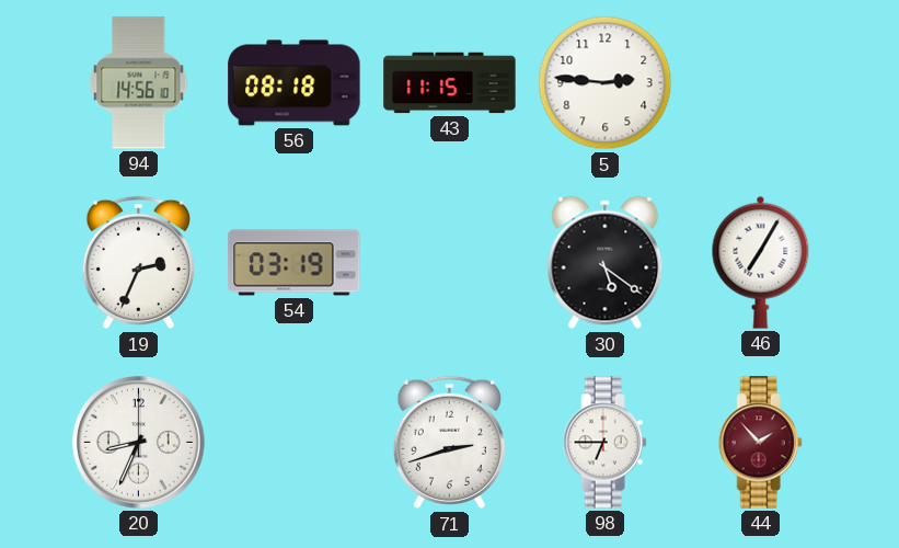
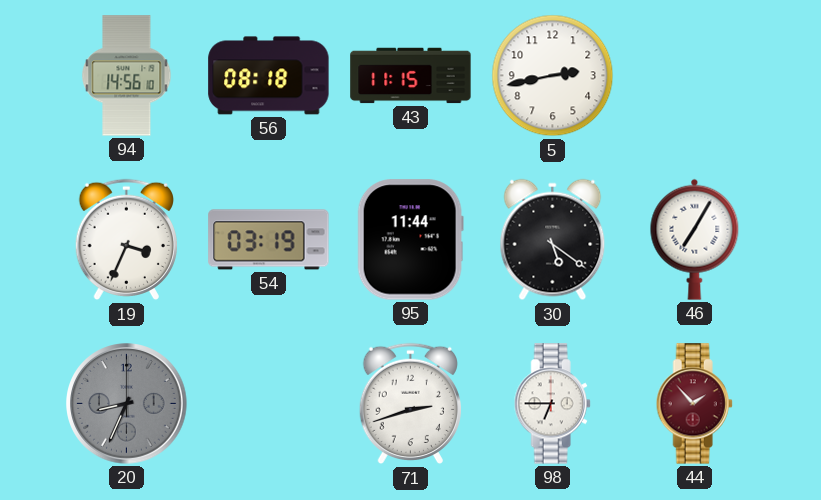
5: 2:46 -> 2:43 (553, 76)
19: 2:34 -> 3:34 (126, 240)
95: none -> 11:44 (410, 240)
20 dial: white -> grey (127, 404)
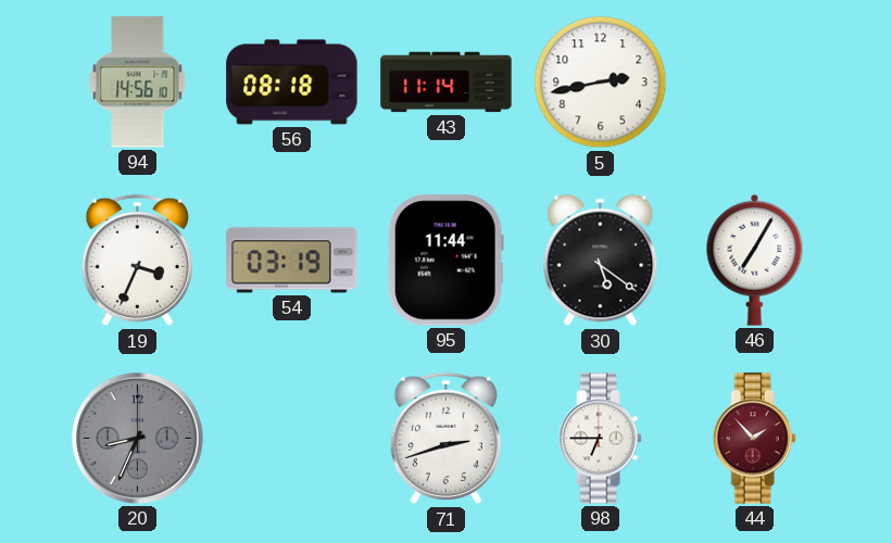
43: 11:15 -> 11:14 (447, 83)
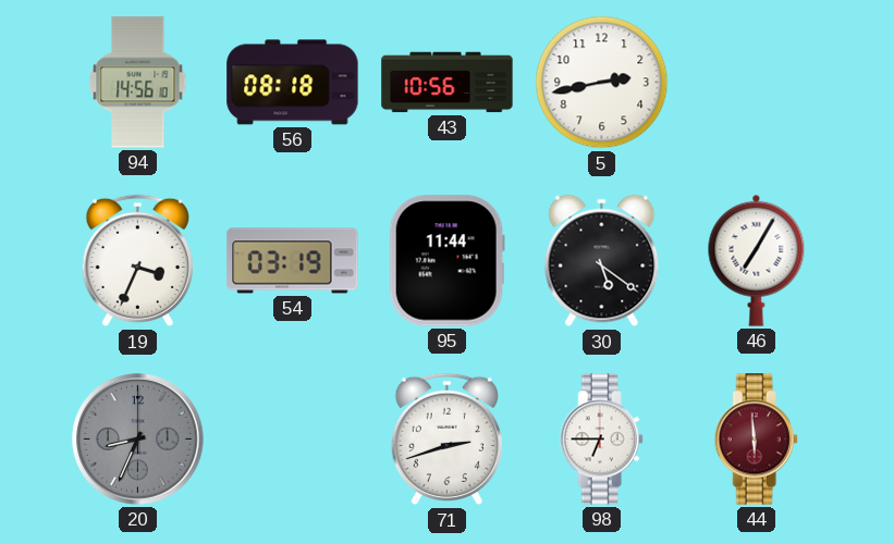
43: 11:14 -> 10:56 (448, 83)
44: 1:53 -> 5:59 (756, 440)
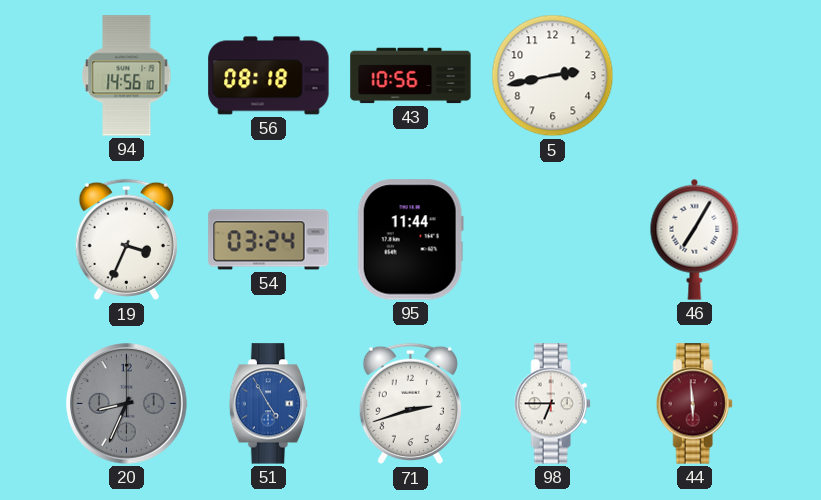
54: 03:19 -> 03:24 (269, 240)
30: 5:21 -> none (602, 261)
51: none -> 4:55 (269, 404)
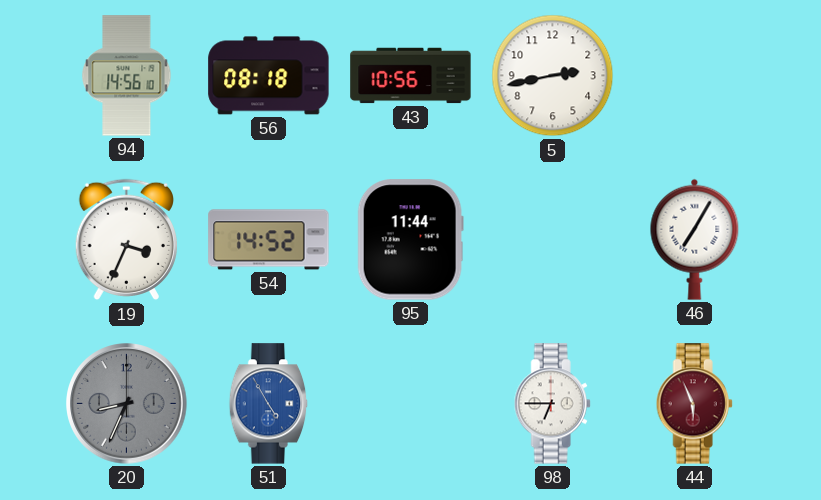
54: 03:24 -> 14:52 (269, 240)
71: 2:42 -> none (410, 404)
44: 5:59 -> 5:56 (694, 404)
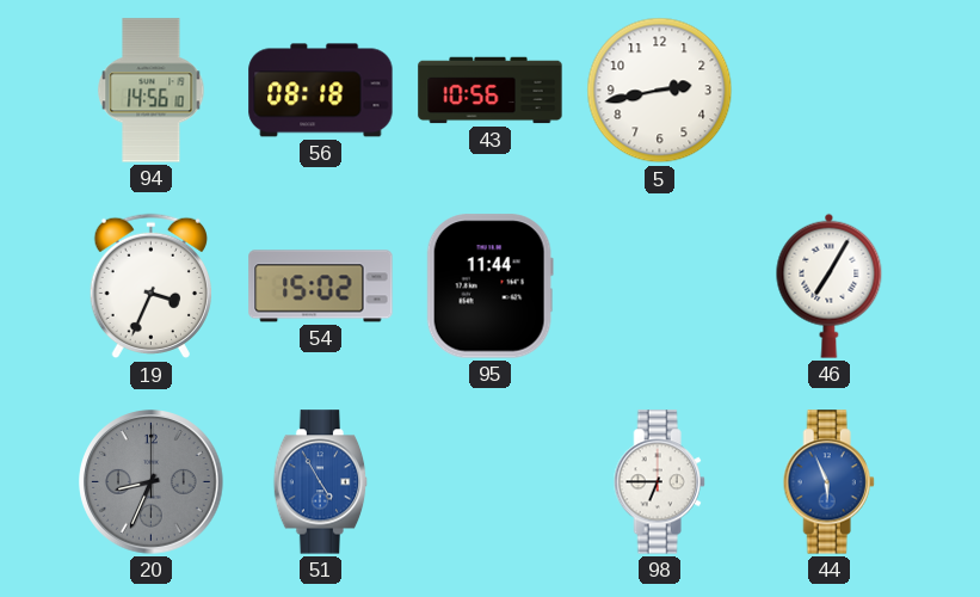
54: 14:52 -> 15:02 (321, 287)
44 dial: burgundy -> blue (828, 482)
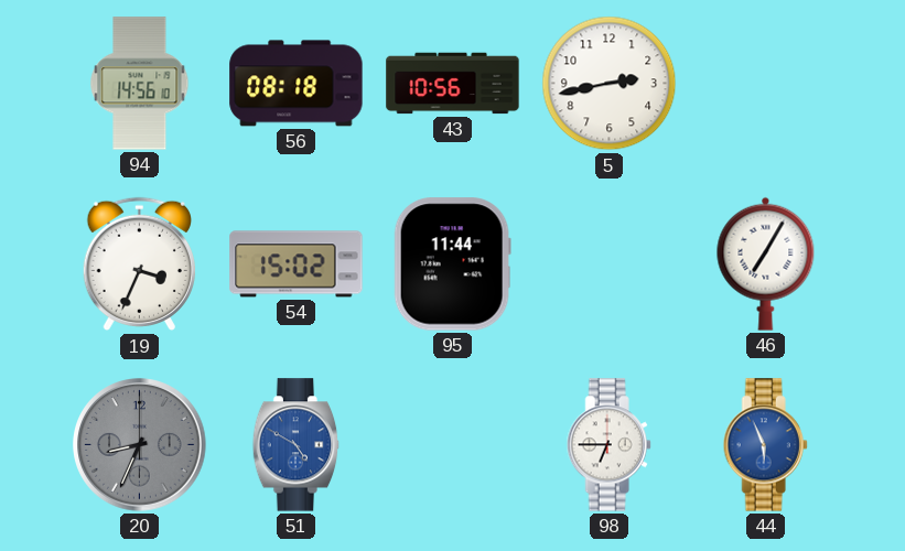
51: 4:55 -> 4:50 (297, 445)
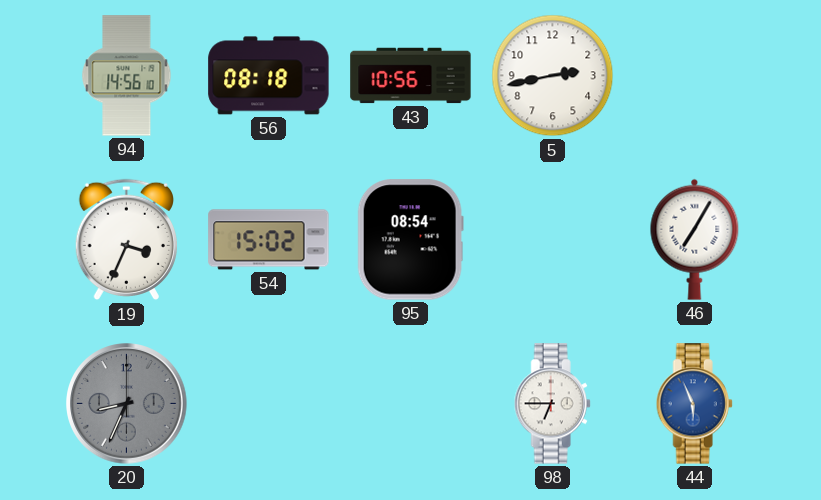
95: 11:44 -> 08:54 (410, 240)
51: 4:50 -> none (297, 445)
